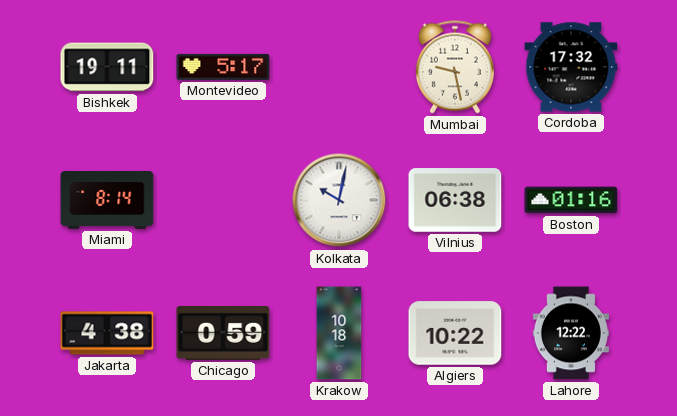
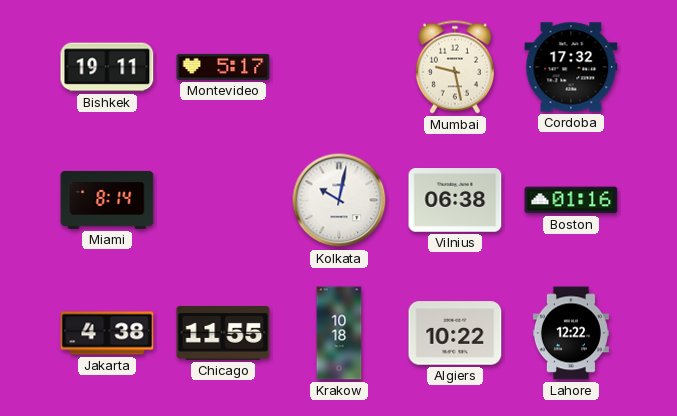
Chicago: 0:59 -> 11:55 (223, 333)
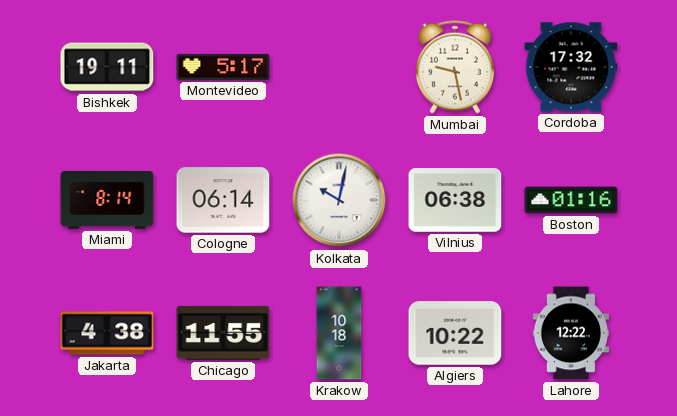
Cologne: none -> 06:14 (223, 200)
